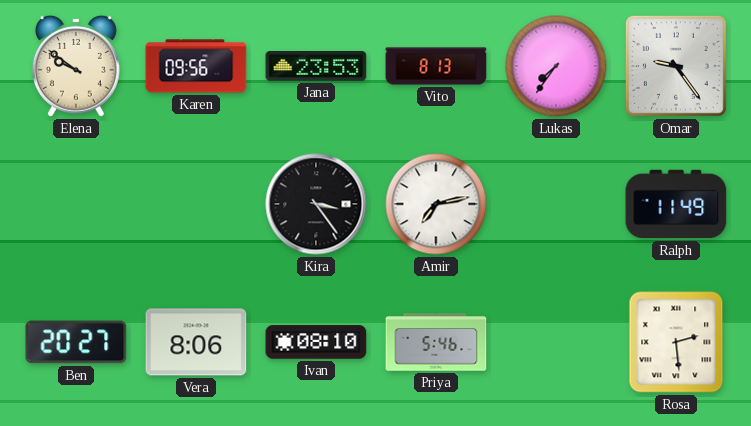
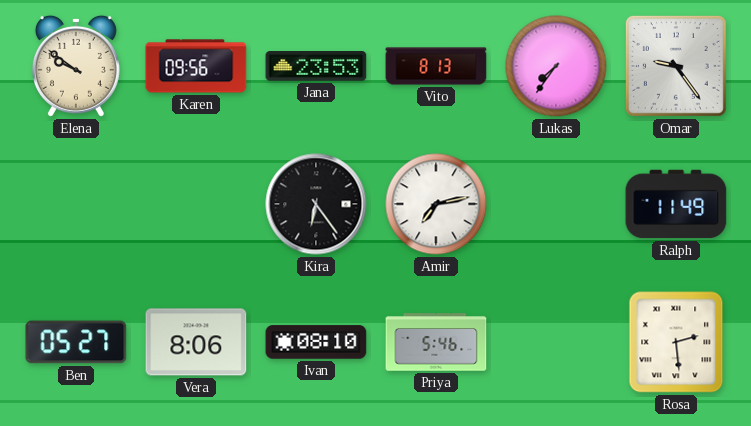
Kira: 3:24 -> 6:24 (316, 204)
Ben: 20:27 -> 05:27 (76, 342)
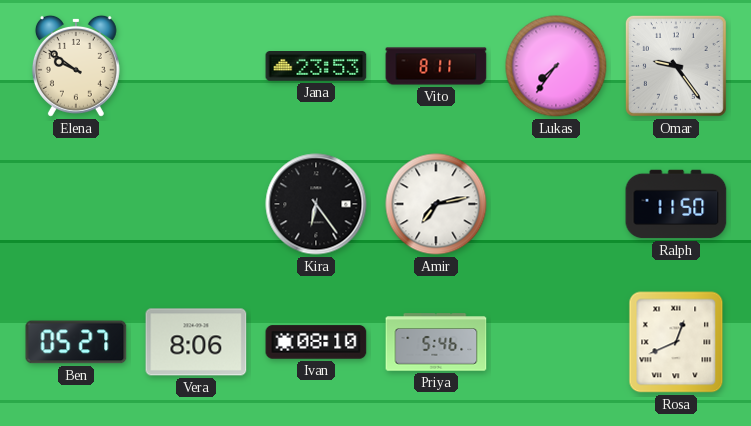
Karen: 09:56 -> none (196, 66)
Vito: 8:13 -> 8:11 (436, 66)
Ralph: 11:49 -> 11:50 (676, 204)
Rosa: 2:29 -> 12:41 (676, 342)
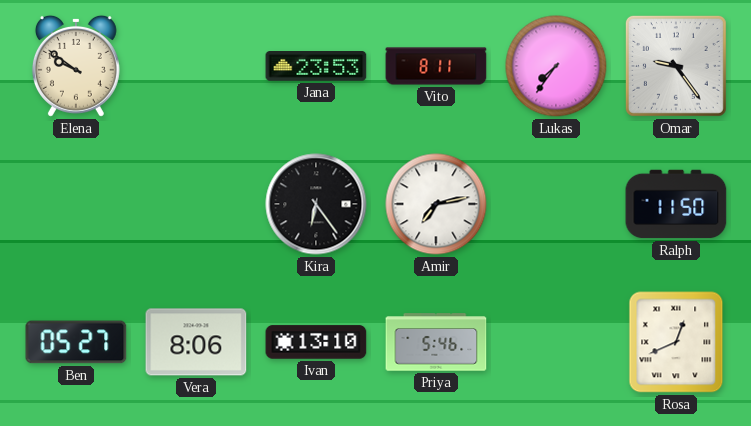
Ivan: 08:10 -> 13:10 (316, 342)
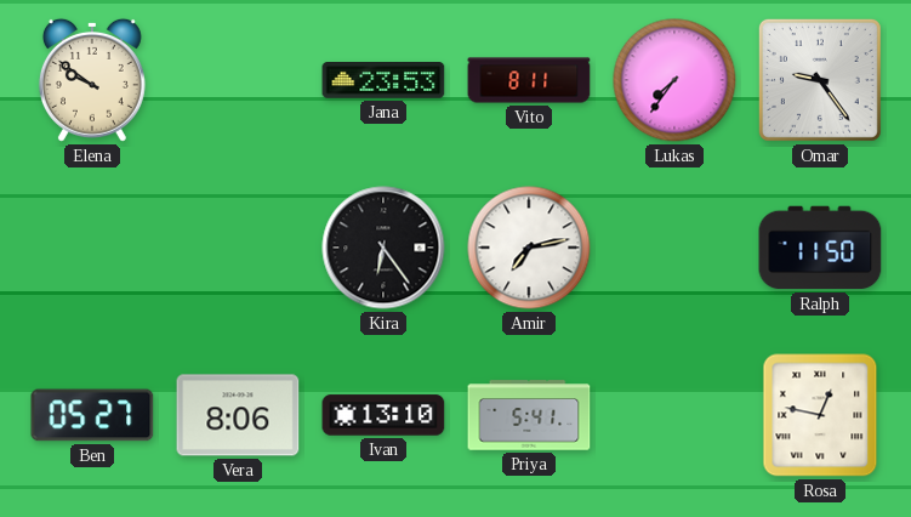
Priya: 5:46 -> 5:41 (529, 415)
Rosa: 12:41 -> 12:47 (820, 415)
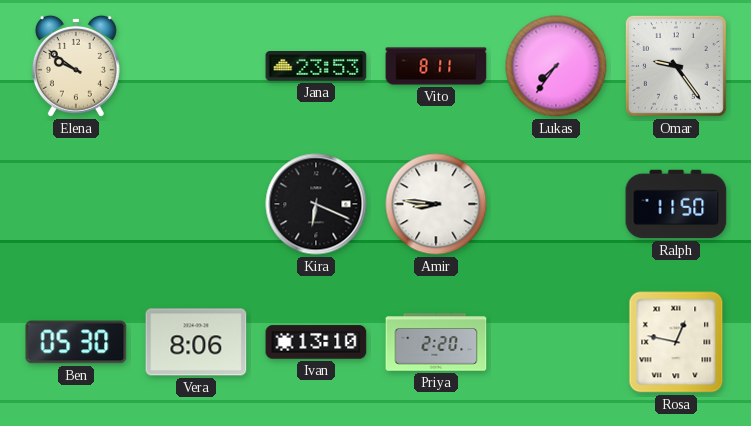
Kira: 6:24 -> 6:19 (316, 204)
Amir: 7:13 -> 8:46 (436, 204)
Ben: 05:27 -> 05:30 (76, 342)
Priya: 5:41 -> 2:20 (436, 342)
